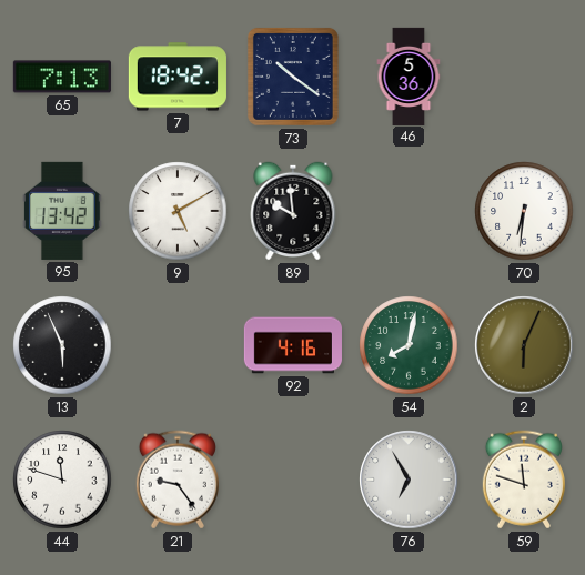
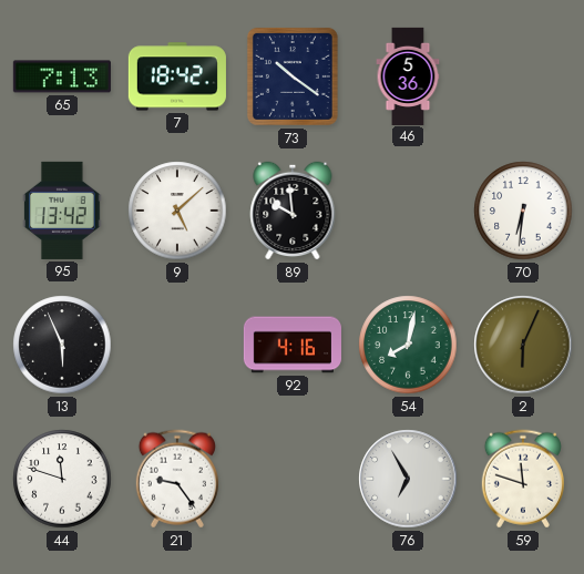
9: 5:10 -> 5:08 (177, 211)
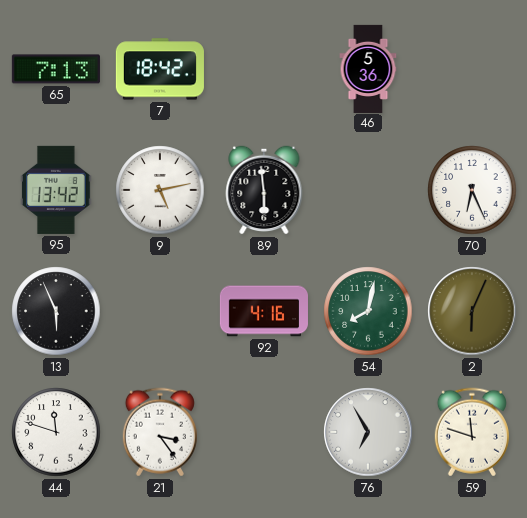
73: 10:21 -> none (293, 76)
9: 5:08 -> 5:13 (160, 190)
89: 9:59 -> 5:59 (264, 190)
70: 6:31 -> 6:26 (472, 190)
21: 9:24 -> 3:24 (160, 432)
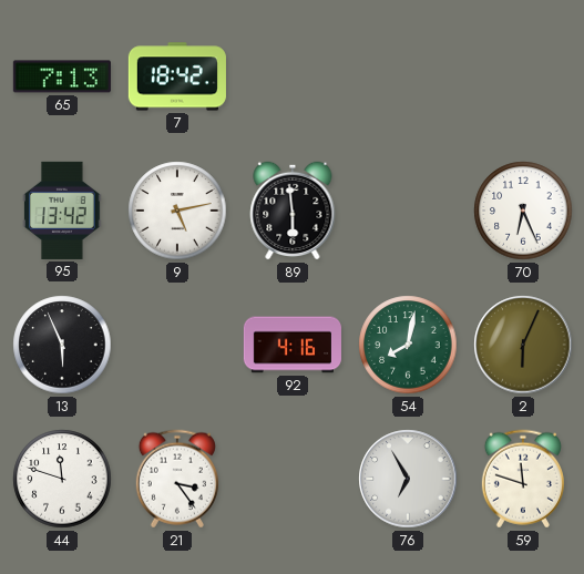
46: 5:36 -> none (368, 68)
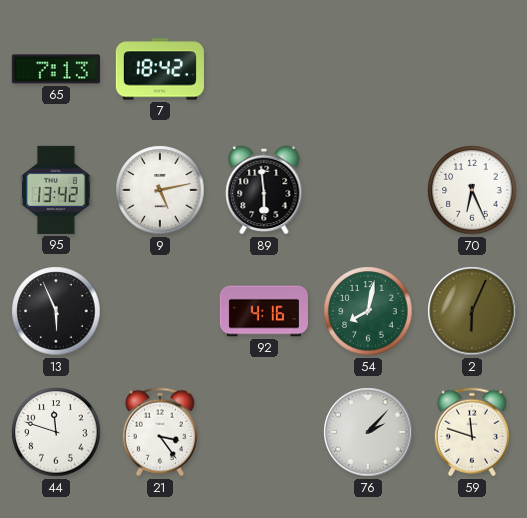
76: 6:55 -> 2:07 (368, 432)
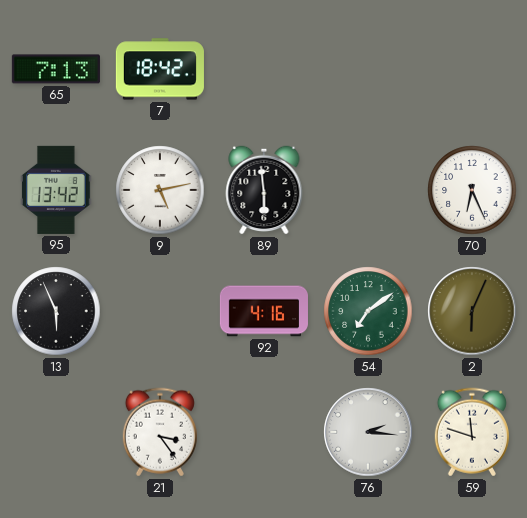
54: 8:02 -> 7:09 (368, 311)
44: 11:48 -> none (56, 432)
76: 2:07 -> 2:16 (368, 432)
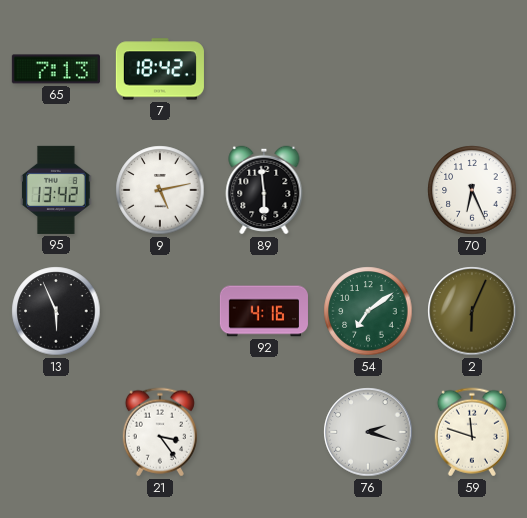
76: 2:16 -> 2:18 (368, 432)
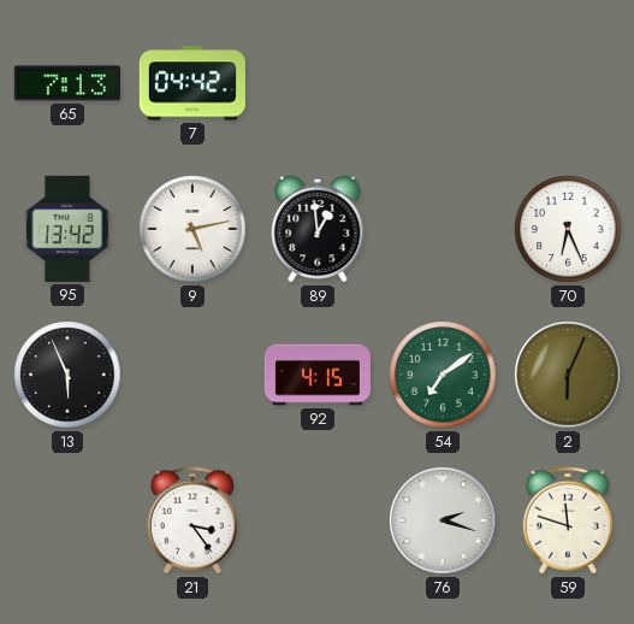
7: 18:42 -> 04:42 (192, 83)
89: 5:59 -> 12:59 (318, 229)
92: 4:16 -> 4:15 (318, 375)
